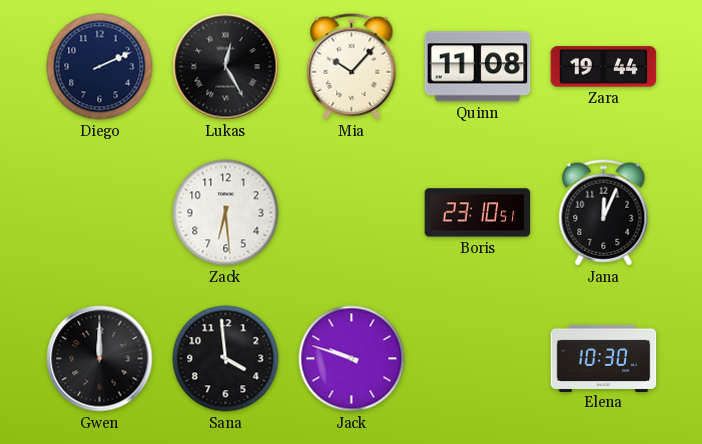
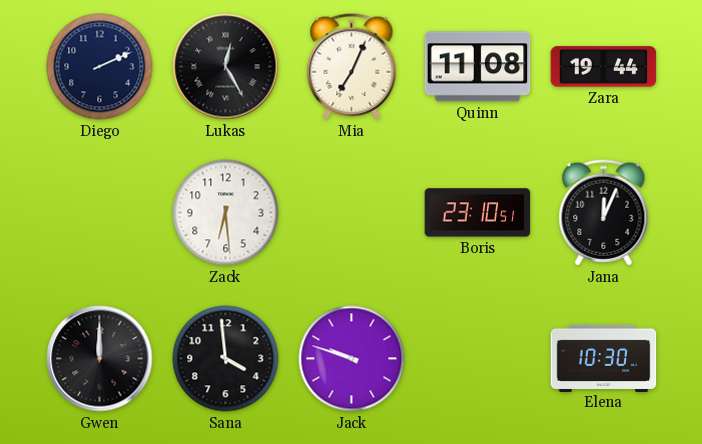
Mia: 10:07 -> 7:04 (352, 67)
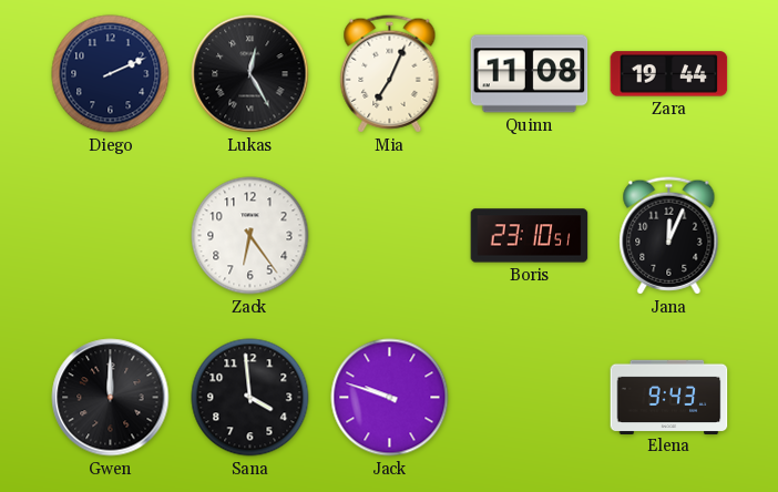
Zack: 6:29 -> 6:24 (250, 236)
Elena: 10:30 -> 9:43 (669, 397)
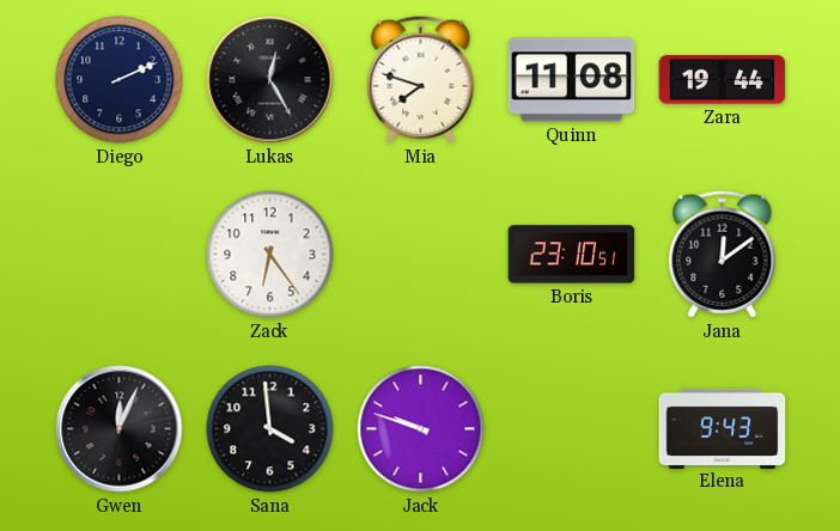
Mia: 7:04 -> 7:48 (421, 80)
Jana: 12:04 -> 12:09 (723, 255)
Gwen: 12:00 -> 12:04 (120, 429)
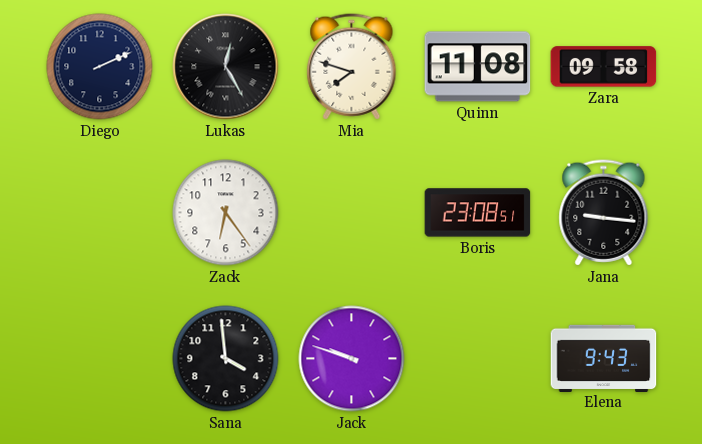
Zara: 19:44 -> 09:58 (604, 67)
Boris: 23:10 -> 23:08 (478, 213)
Jana: 12:09 -> 9:16 (604, 213)
Gwen: 12:04 -> none (120, 429)
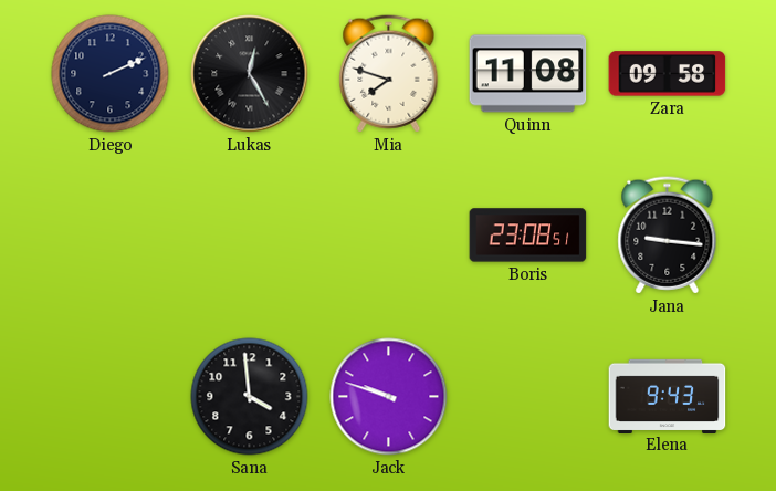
Zack: 6:24 -> none (226, 213)
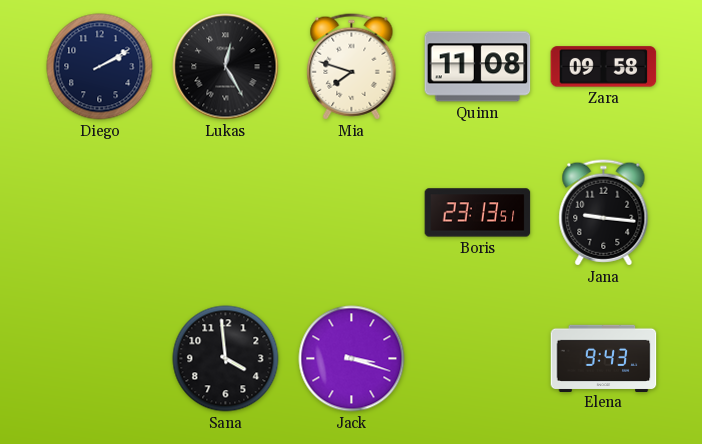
Diego: 2:11 -> 2:10 (100, 67)
Boris: 23:08 -> 23:13 (478, 213)
Jack: 9:48 -> 3:18 (352, 359)
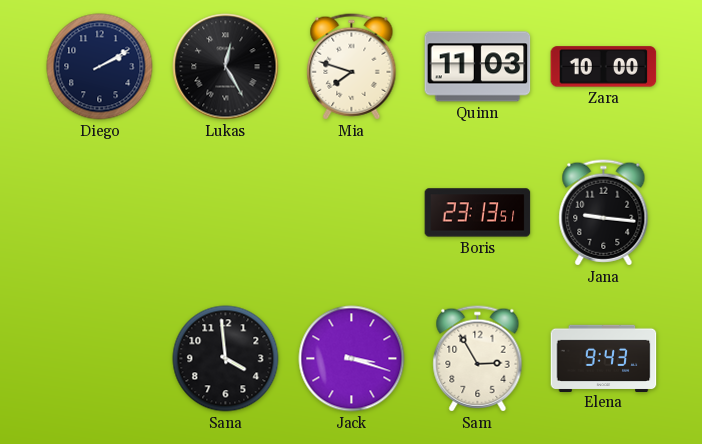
Quinn: 11:08 -> 11:03 (478, 67)
Zara: 09:58 -> 10:00 (604, 67)
Sam: none -> 2:55 (478, 359)
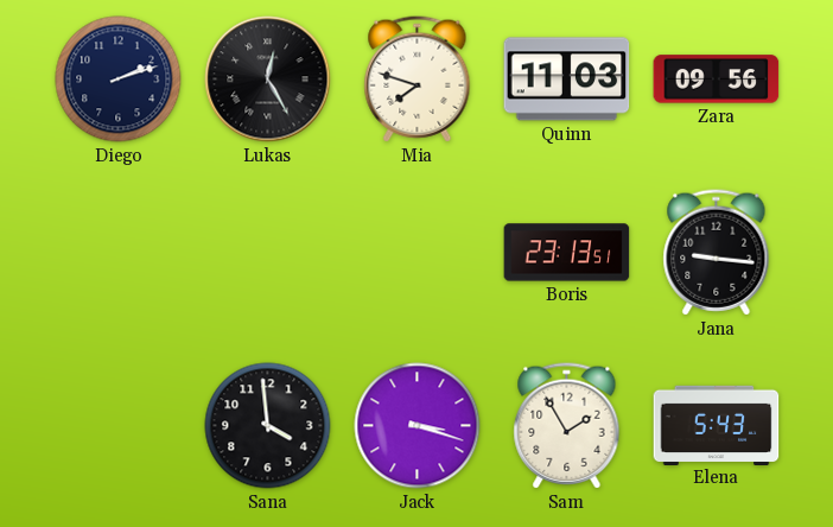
Diego: 2:10 -> 2:12 (119, 80)
Zara: 10:00 -> 09:56 (717, 80)
Sam: 2:55 -> 1:55 (567, 426)
Elena: 9:43 -> 5:43 (717, 425)
